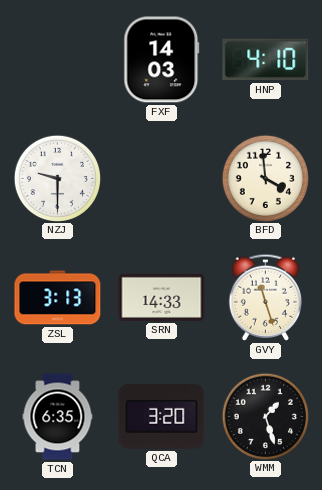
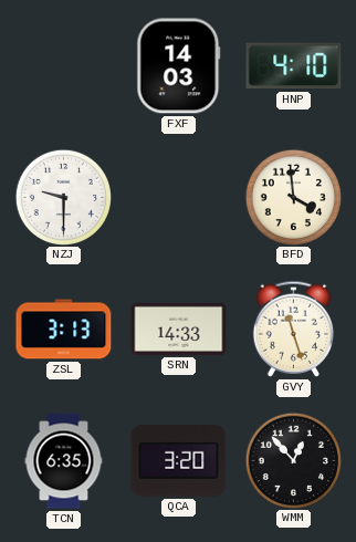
WMM: 1:27 -> 12:53 (293, 460)
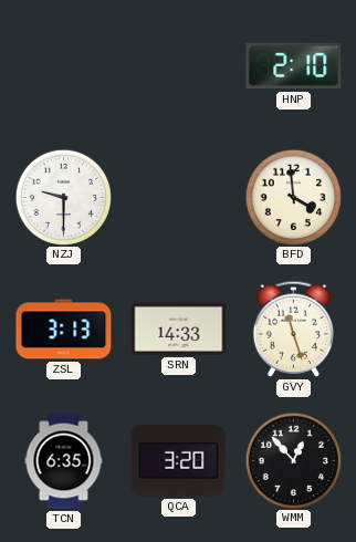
FXF: 14:03 -> none (179, 66)
HNP: 4:10 -> 2:10 (294, 66)
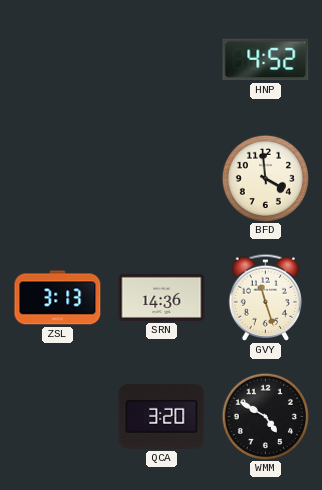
HNP: 2:10 -> 4:52 (266, 60)
NZJ: 9:30 -> none (63, 197)
SRN: 14:33 -> 14:36 (162, 297)
TCN: 6:35 -> none (64, 461)
WMM: 12:53 -> 4:50 (265, 416)
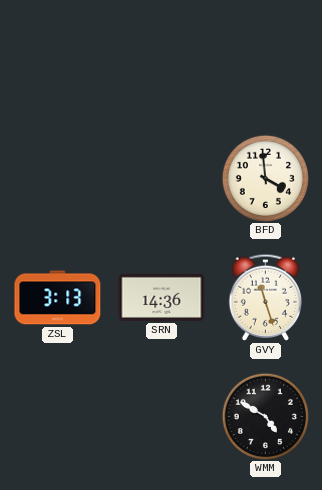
HNP: 4:52 -> none (266, 60)
QCA: 3:20 -> none (162, 417)
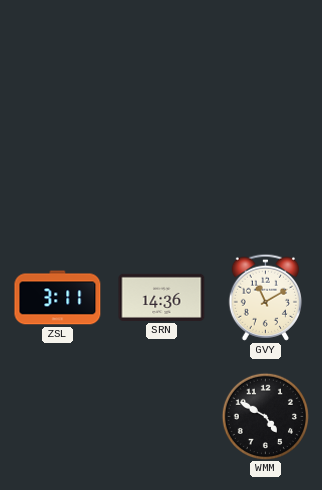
BFD: 3:59 -> none (265, 178)
ZSL: 3:13 -> 3:11 (58, 298)
GVY: 11:27 -> 11:10 (265, 297)
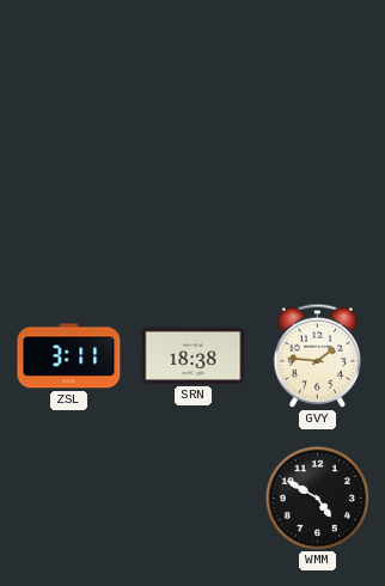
SRN: 14:36 -> 18:38 (194, 355)
GVY: 11:10 -> 1:46 (317, 355)
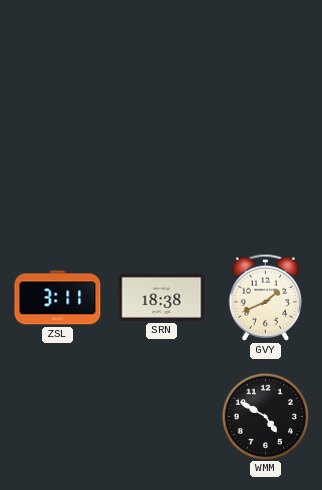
GVY: 1:46 -> 1:41 (265, 297)
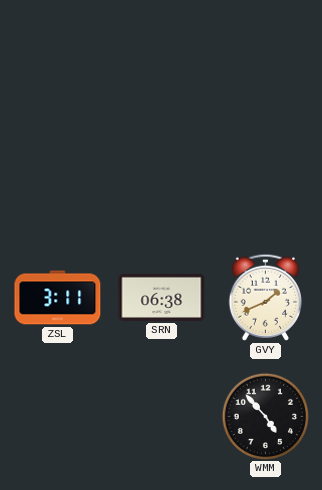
SRN: 18:38 -> 06:38 (162, 297)
WMM: 4:50 -> 4:53 (265, 416)
